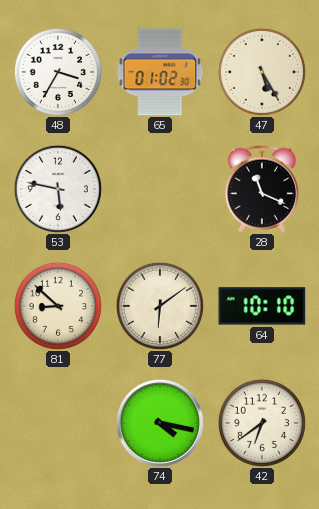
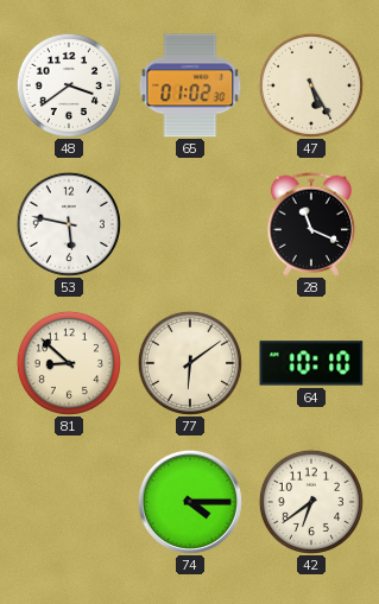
48: 3:35 -> 3:39 (69, 85)
74: 4:17 -> 4:15 (190, 502)
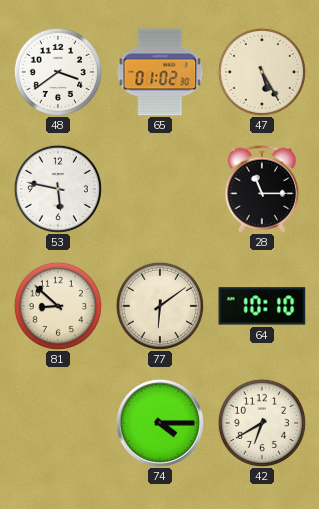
28: 11:19 -> 11:15 (262, 189)
42: 6:39 -> 6:40 (262, 423)
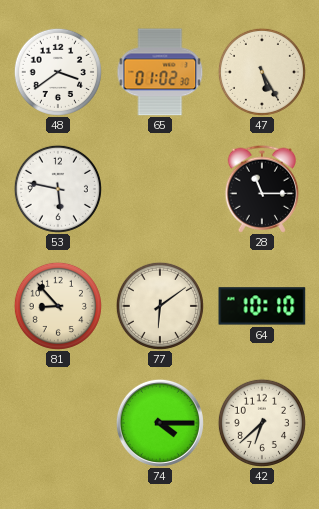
81: 8:52 -> 8:53 (58, 306)
42: 6:40 -> 6:38 (262, 423)
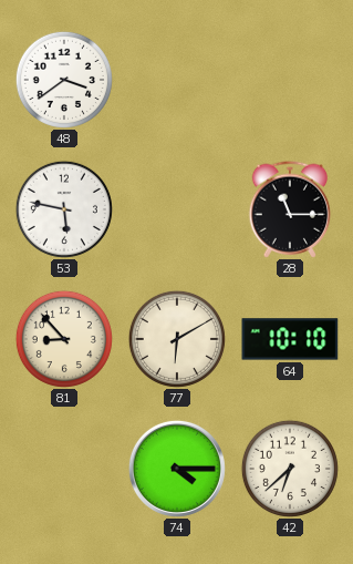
65: 01:02 -> none (160, 72)
47: 5:25 -> none (262, 72)
77: 6:09 -> 6:10 (177, 339)
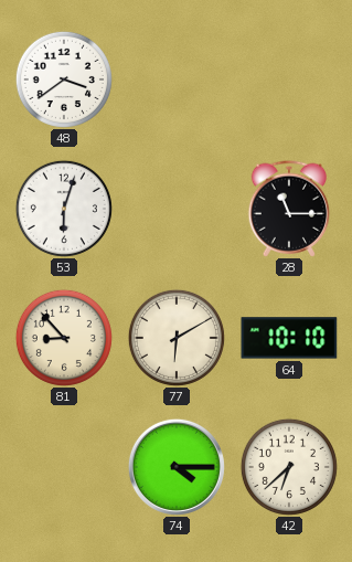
53: 5:47 -> 6:03 (64, 209)
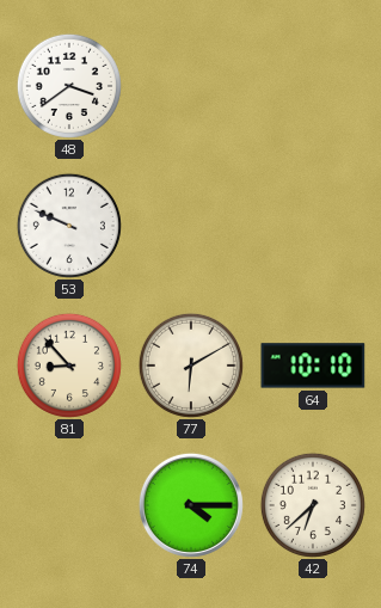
53: 6:03 -> 9:49 (69, 226)
28: 11:15 -> none (289, 209)
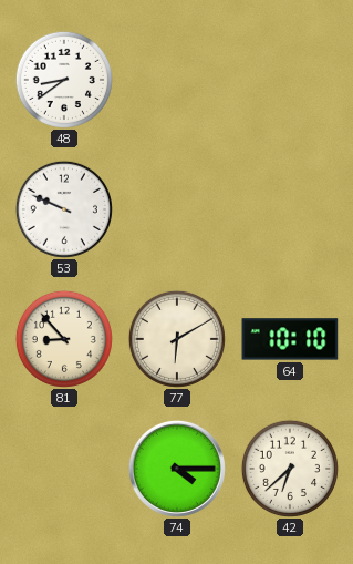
48: 3:39 -> 8:39 (64, 80)
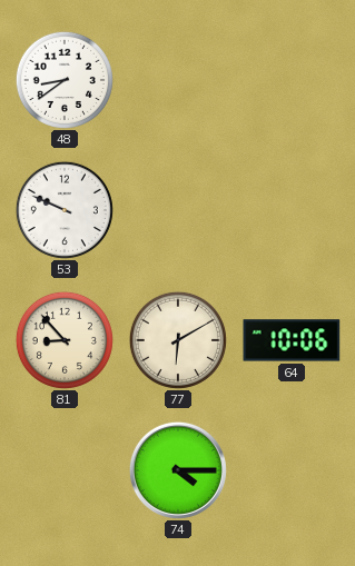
64: 10:10 -> 10:06 (292, 340)
42: 6:38 -> none (290, 469)
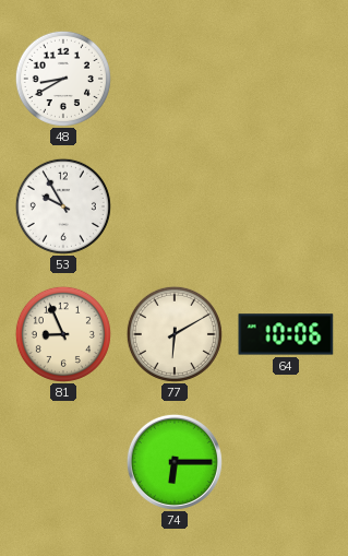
48: 8:39 -> 8:40 (63, 79)
53: 9:49 -> 9:55 (63, 206)
81: 8:53 -> 8:56 (63, 334)
74: 4:15 -> 6:15 (175, 462)
